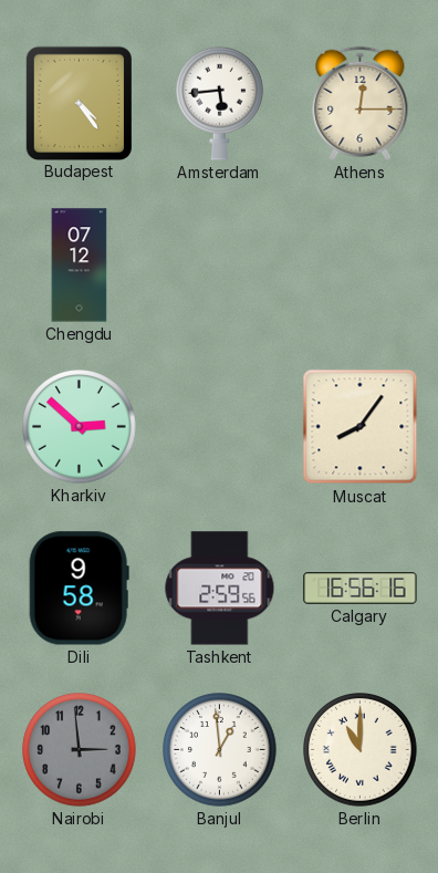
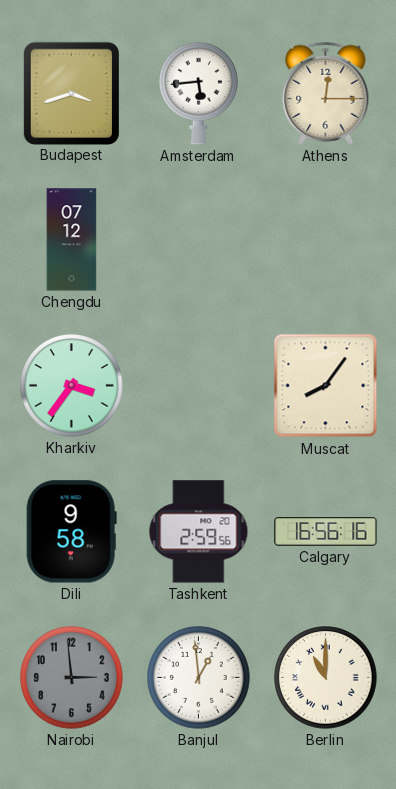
Budapest: 4:24 -> 3:42 (71, 93)
Kharkiv: 2:52 -> 3:36 (72, 386)
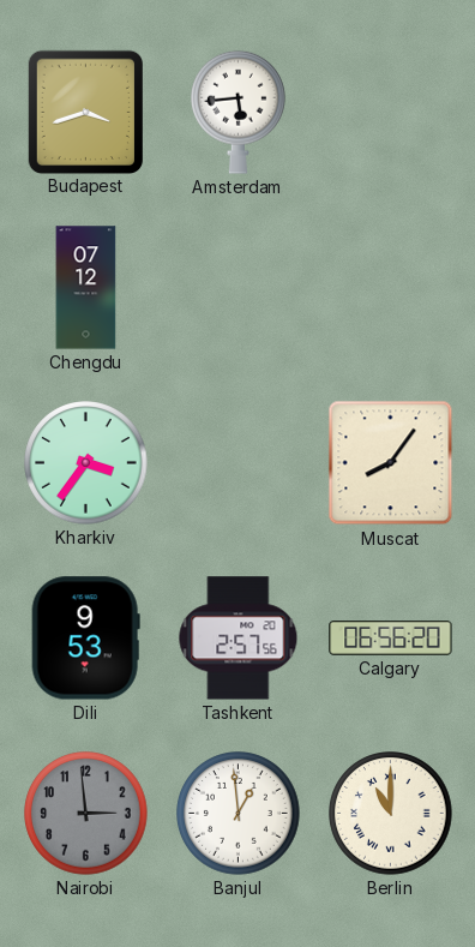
Athens: 12:15 -> none (326, 93)
Dili: 9:58 -> 9:53 (85, 639)
Tashkent: 2:59 -> 2:57 (239, 639)
Calgary: 16:56 -> 06:56 (391, 639)
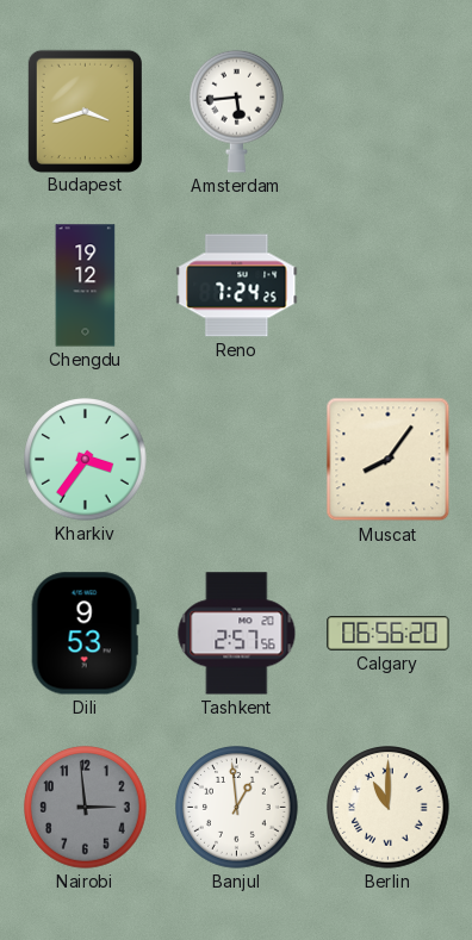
Chengdu: 07:12 -> 19:12 (86, 286)
Reno: none -> 7:24 (237, 286)
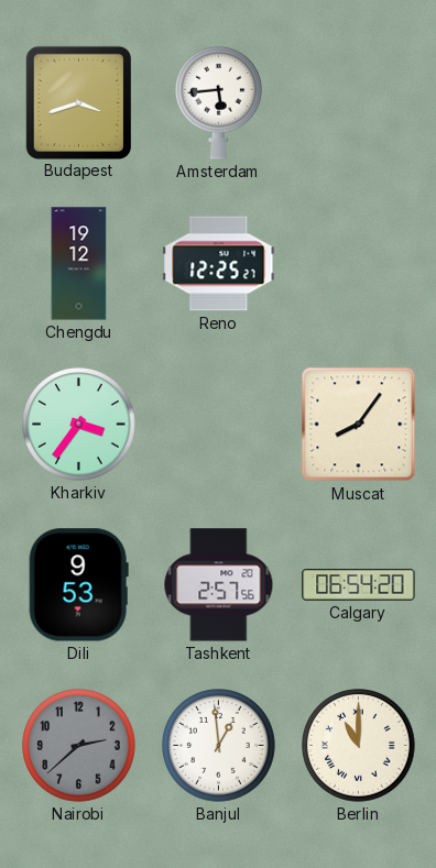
Reno: 7:24 -> 12:25 (219, 264)
Calgary: 06:56 -> 06:54 (359, 585)
Nairobi: 2:59 -> 2:38 (79, 746)
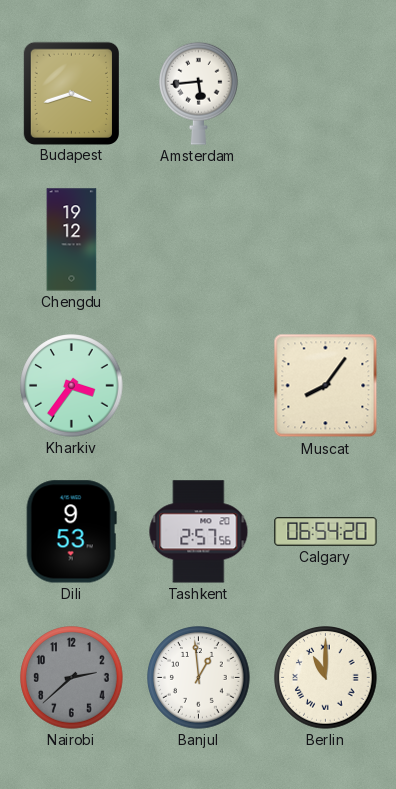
Reno: 12:25 -> none (219, 264)
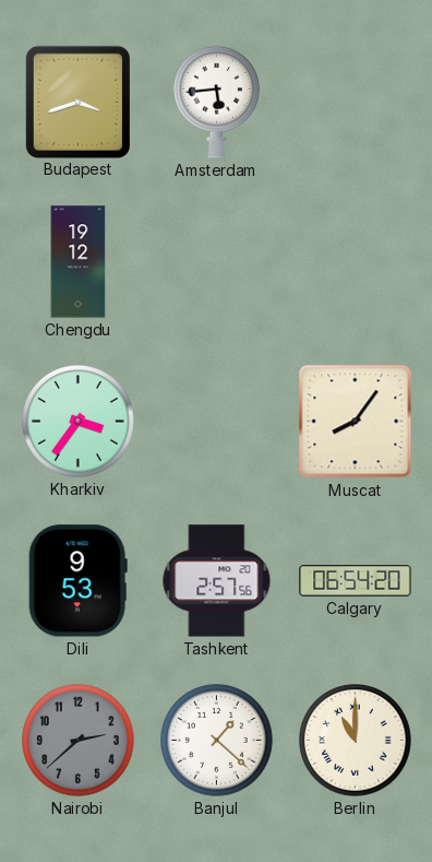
Banjul: 12:59 -> 1:22 (217, 741)
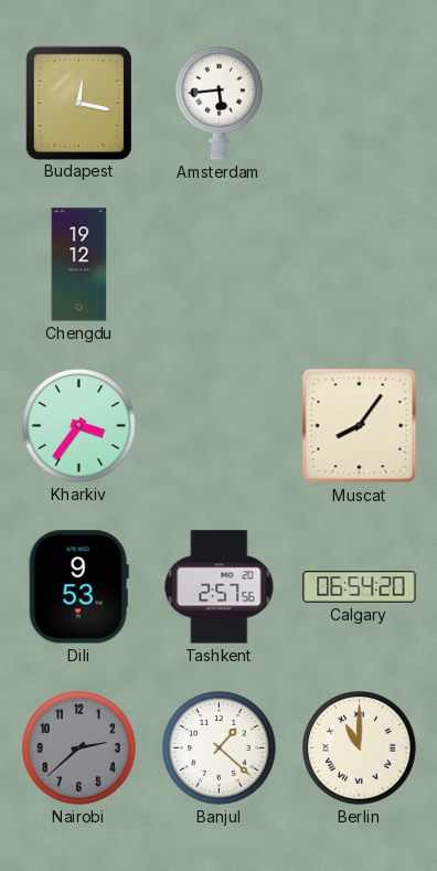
Budapest: 3:42 -> 12:17 (78, 103)
